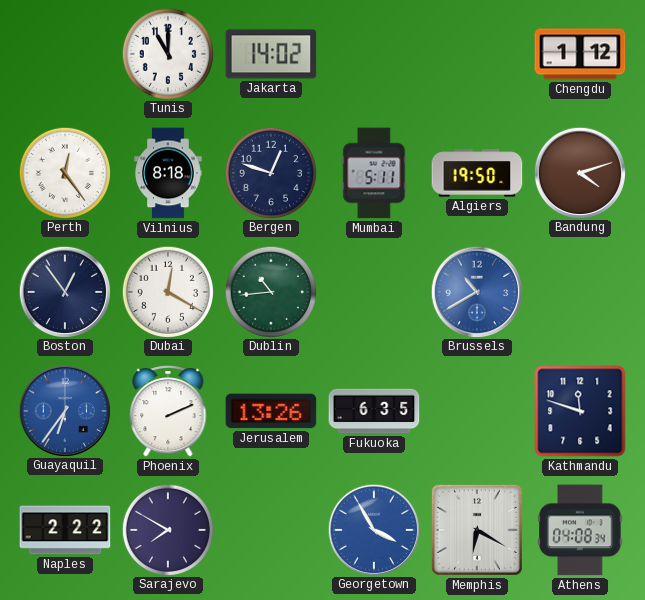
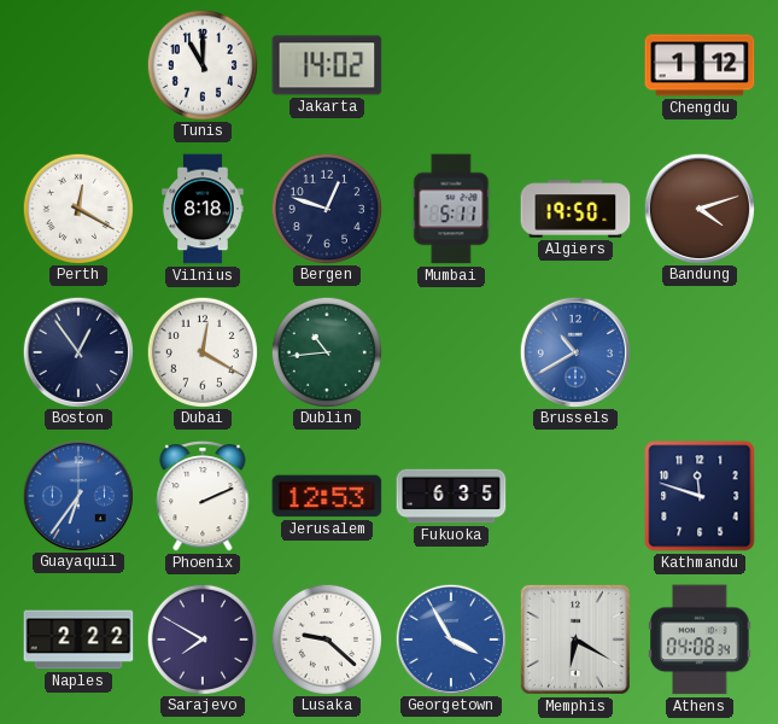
Perth: 12:24 -> 12:20 (77, 208)
Jerusalem: 13:26 -> 12:53 (327, 496)
Lusaka: none -> 9:22 (326, 638)
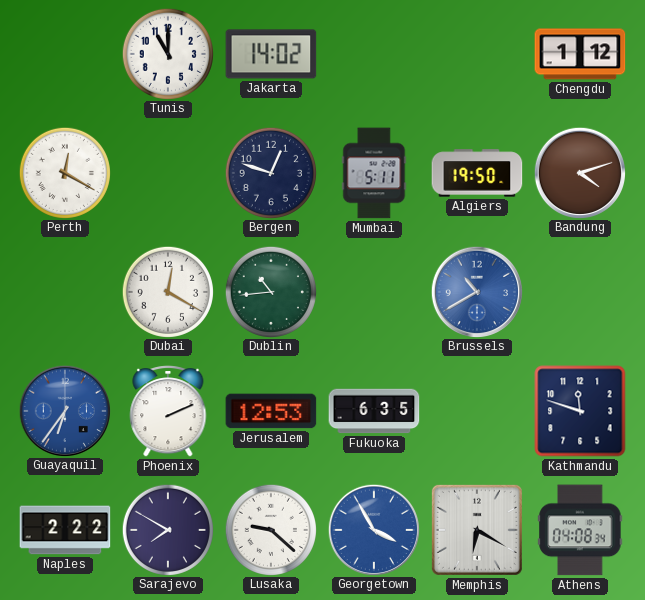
Vilnius: 8:18 -> none (203, 209)
Boston: 12:54 -> none (77, 351)
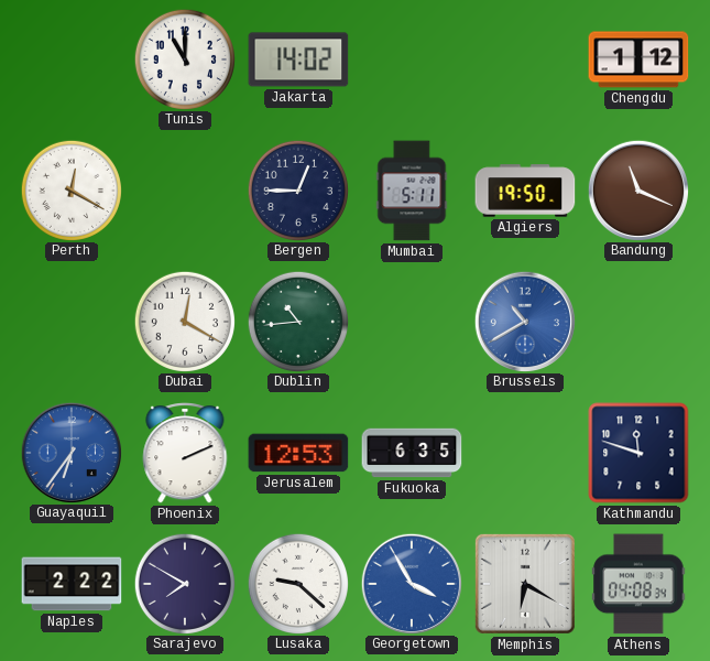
Bergen: 12:48 -> 12:45 (297, 189)
Bandung: 4:12 -> 11:19 (637, 189)
